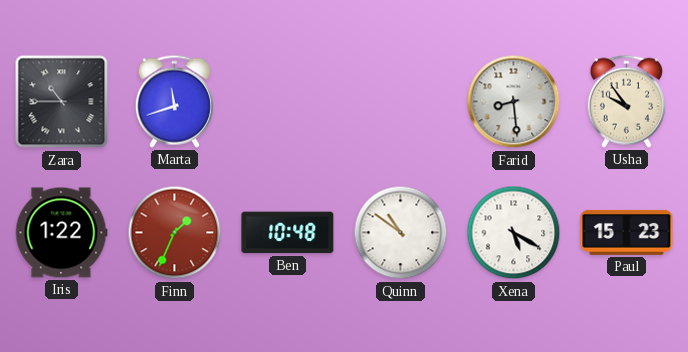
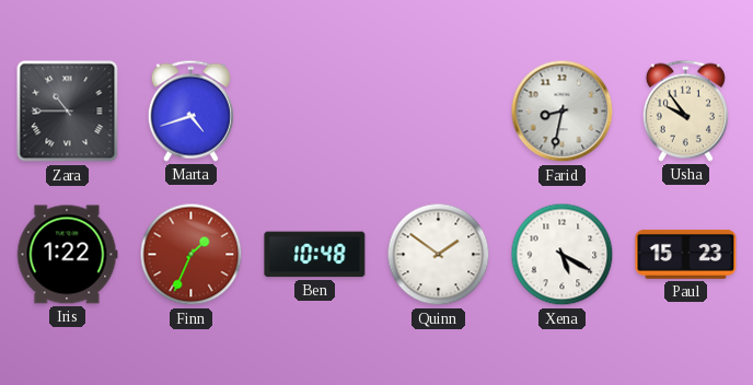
Marta: 11:42 -> 4:42 (190, 110)
Farid: 8:29 -> 8:32 (563, 112)
Quinn: 10:51 -> 1:51 (439, 255)
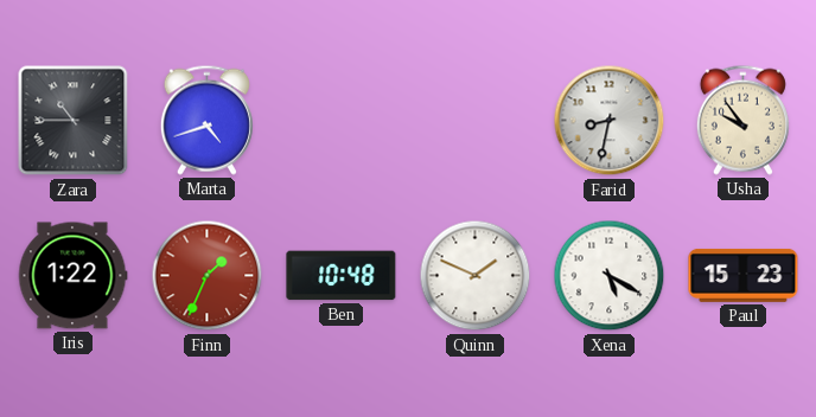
Quinn: 1:51 -> 1:49 (476, 276)
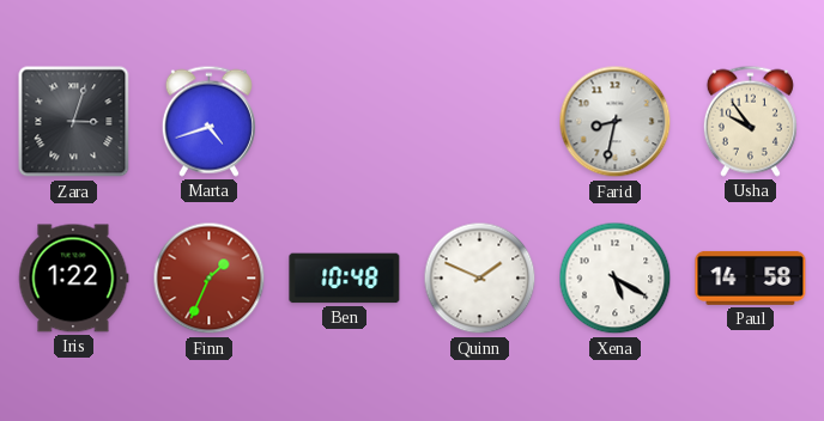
Zara: 10:45 -> 3:03 (74, 122)
Paul: 15:23 -> 14:58 (751, 277)
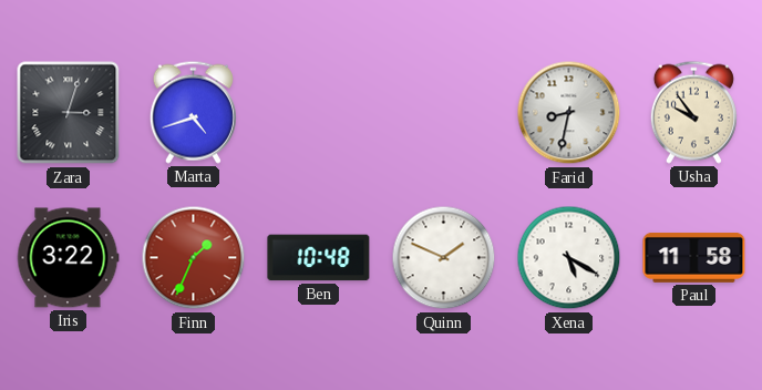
Iris: 1:22 -> 3:22 (68, 258)
Paul: 14:58 -> 11:58 (694, 257)
